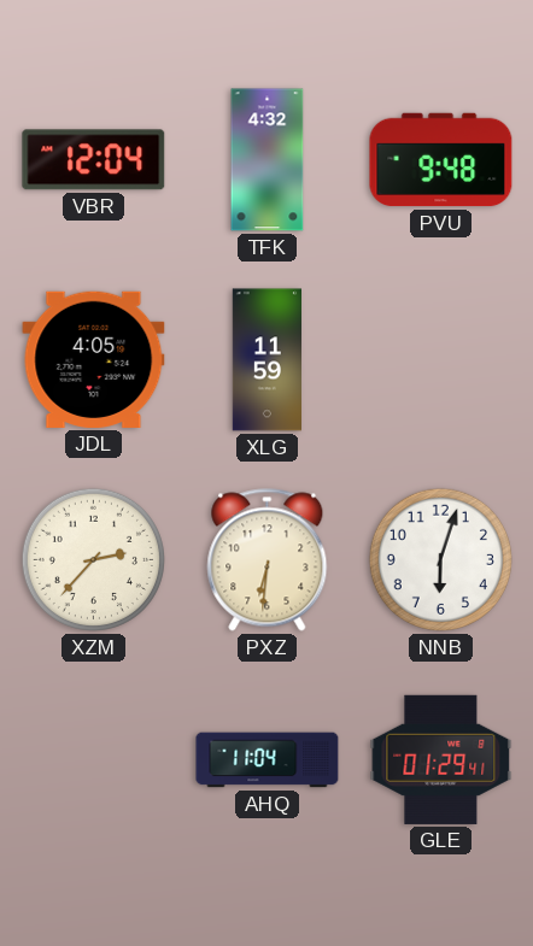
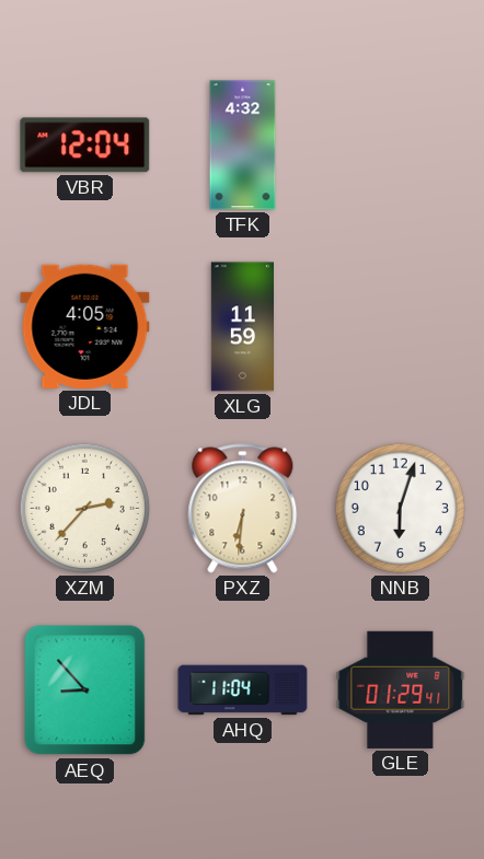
PVU: 9:48 -> none (441, 160)
AEQ: none -> 8:53 (85, 690)
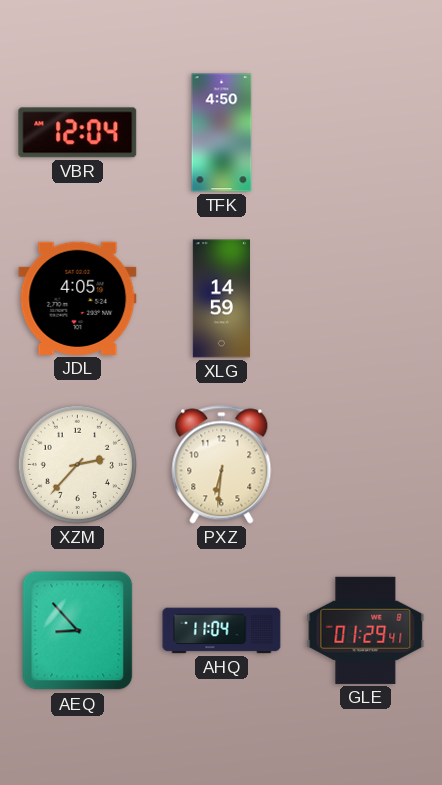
TFK: 4:32 -> 4:50 (222, 133)
XLG: 11:59 -> 14:59 (221, 299)
NNB: 6:03 -> none (400, 508)
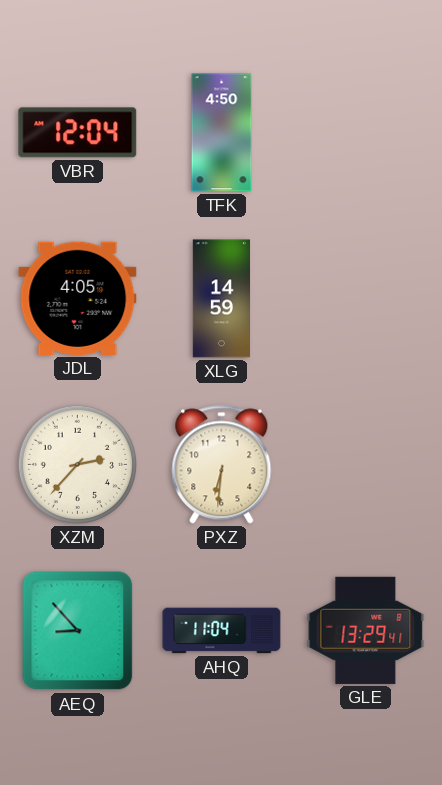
GLE: 01:29 -> 13:29 (366, 630)
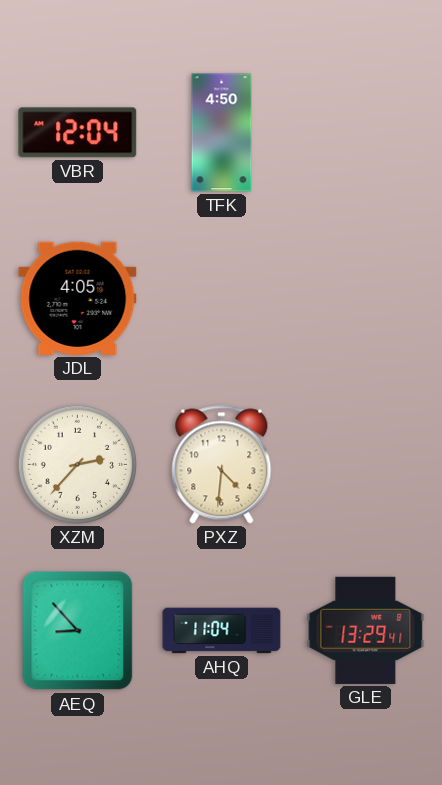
XLG: 14:59 -> none (221, 299)
PXZ: 6:31 -> 4:31 (222, 465)
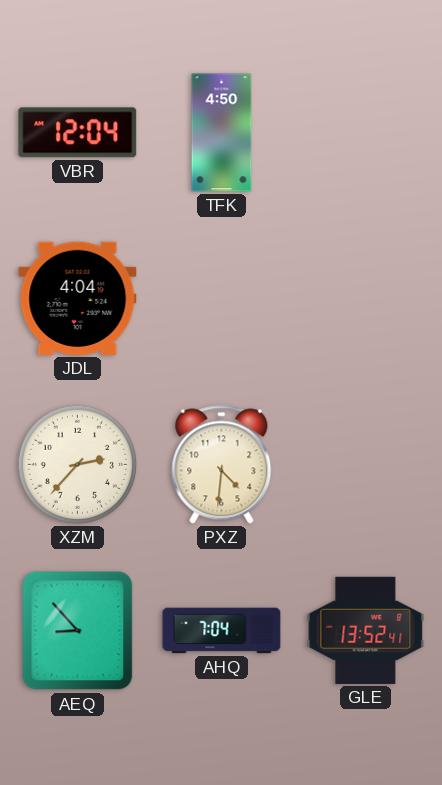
JDL: 4:05 -> 4:04 (78, 298)
AHQ: 11:04 -> 7:04 (222, 631)
GLE: 13:29 -> 13:52 (366, 630)
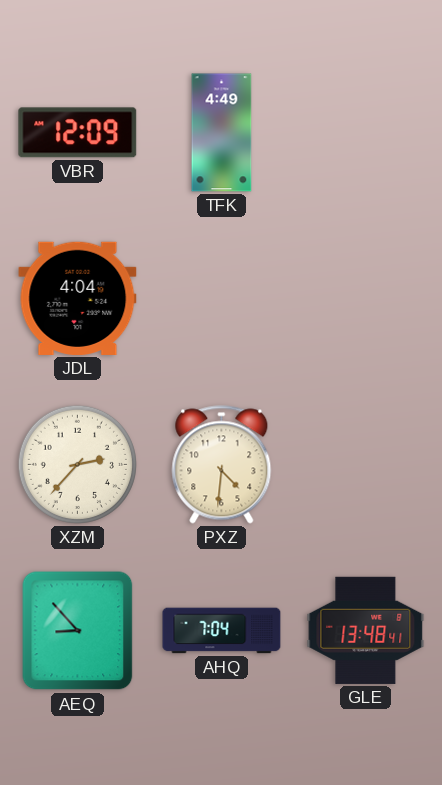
VBR: 12:04 -> 12:09 (78, 133)
TFK: 4:50 -> 4:49 (222, 133)
GLE: 13:52 -> 13:48 (366, 630)
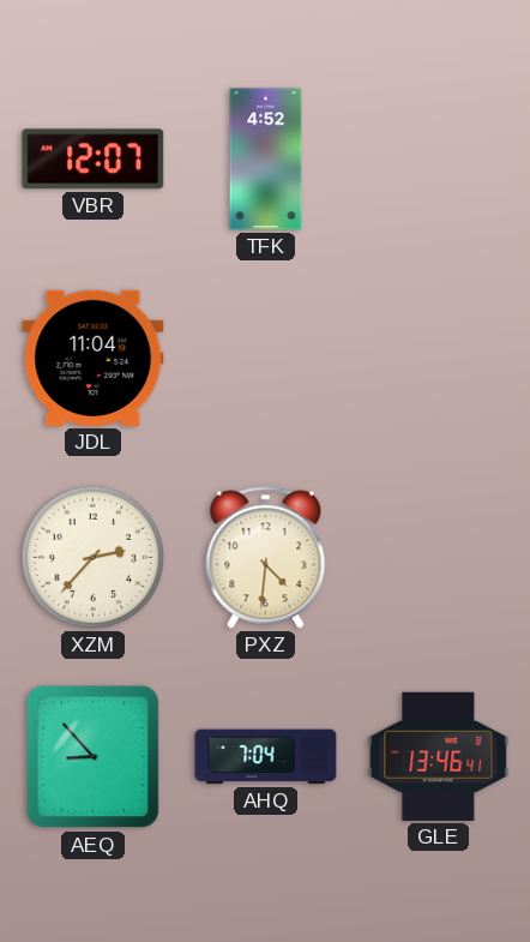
VBR: 12:09 -> 12:07 (94, 160)
TFK: 4:49 -> 4:52 (266, 160)
JDL: 4:04 -> 11:04 (94, 358)
GLE: 13:48 -> 13:46 (439, 756)
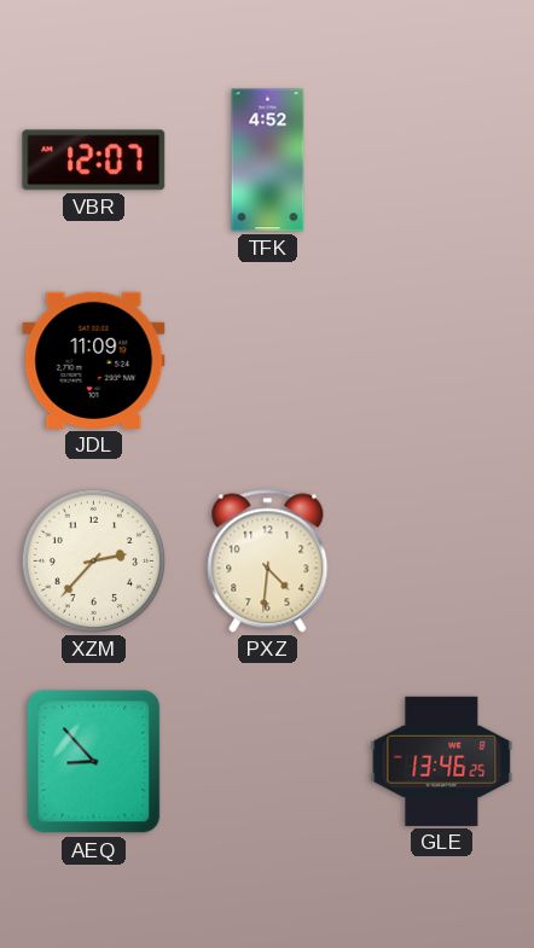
JDL: 11:04 -> 11:09 (94, 360)
AHQ: 7:04 -> none (266, 757)
GLE: 13:46:41 -> 13:46:25 (442, 761)
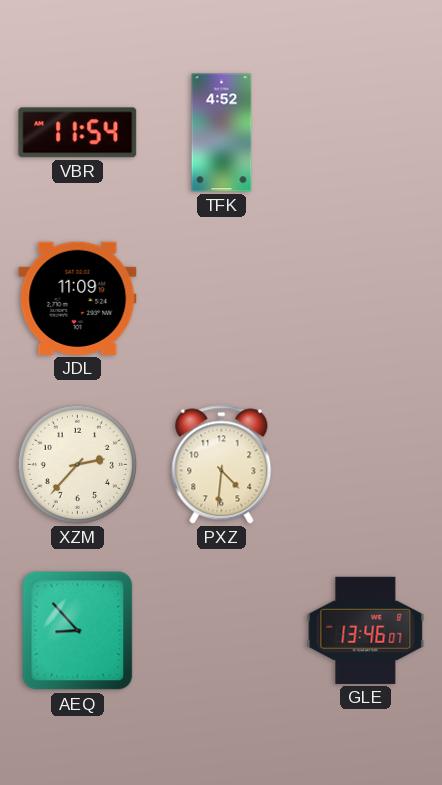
VBR: 12:07 -> 11:54 (78, 133)
GLE: 13:46:25 -> 13:46:07 (366, 630)
